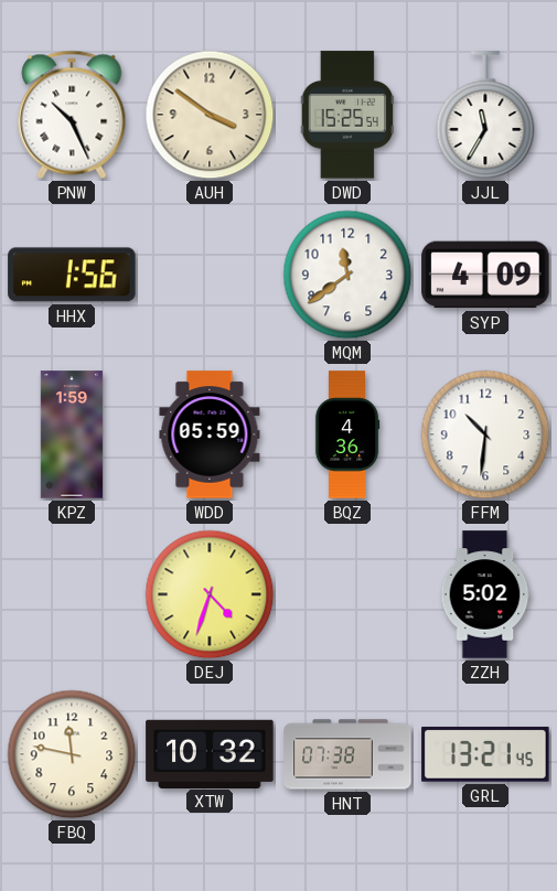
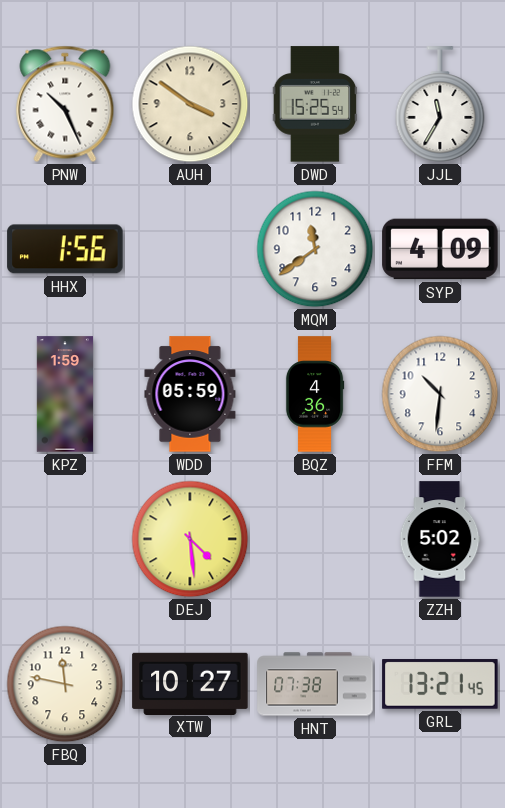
DEJ: 4:33 -> 4:29 (190, 539)
XTW: 10:32 -> 10:27 (190, 683)
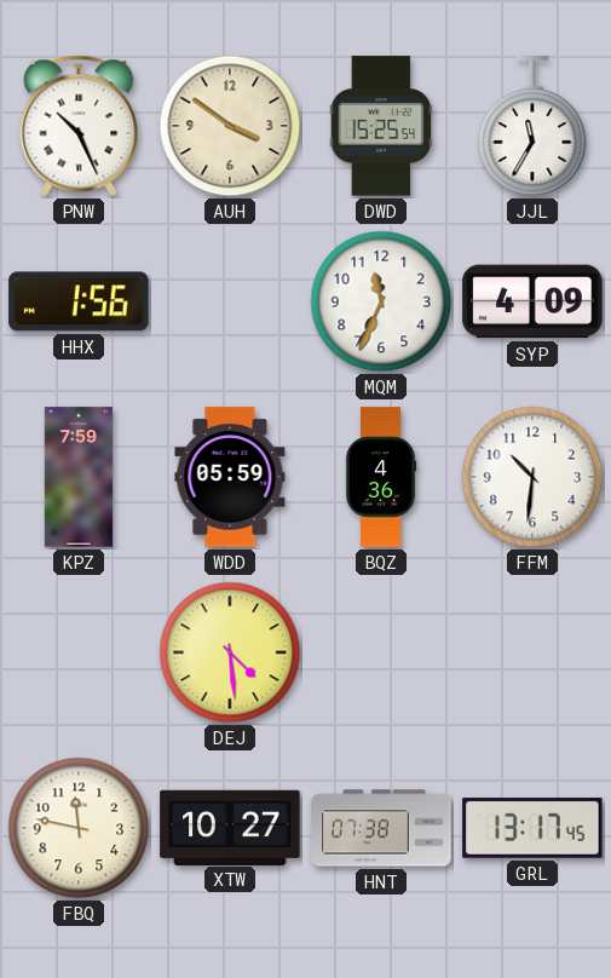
MQM: 11:39 -> 11:34 (381, 301)
KPZ: 1:59 -> 7:59 (77, 477)
ZZH: 5:02 -> none (440, 539)
GRL: 13:21 -> 13:17 (532, 828)
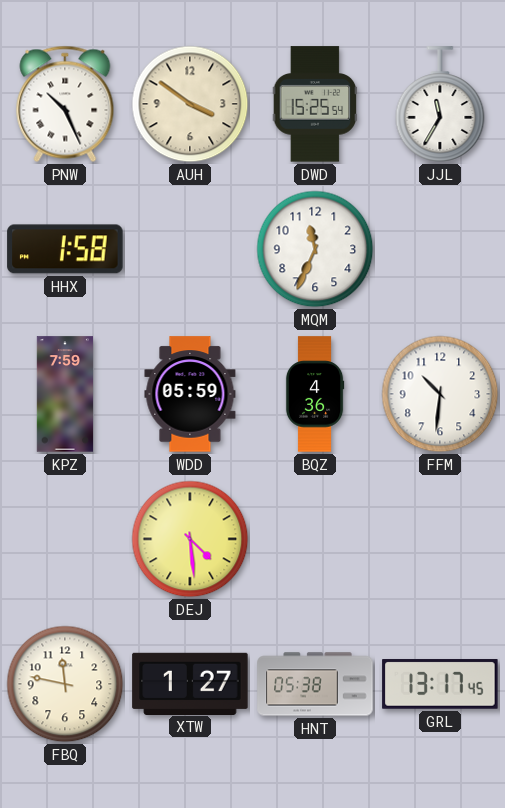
HHX: 1:56 -> 1:58 (65, 249)
SYP: 4:09 -> none (532, 301)
XTW: 10:27 -> 1:27 (190, 683)
HNT: 07:38 -> 05:38 (315, 684)
